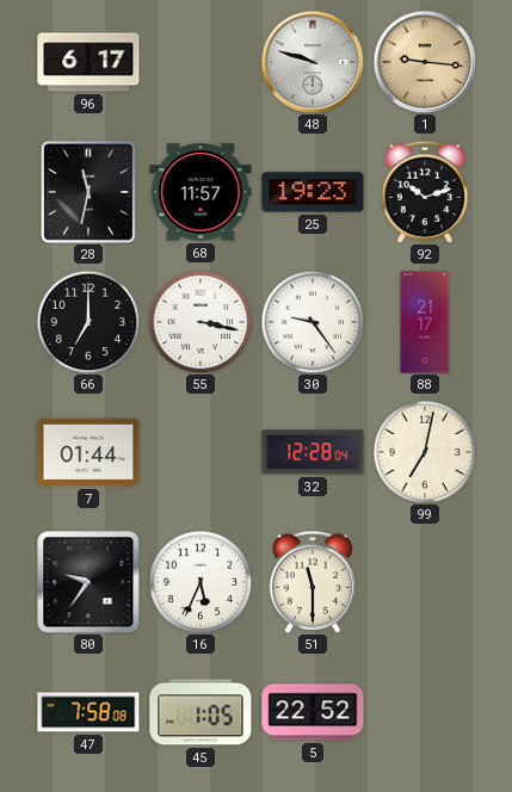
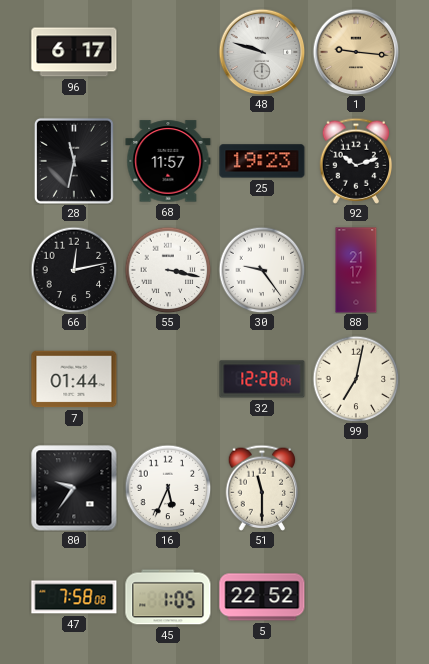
66: 7:00 -> 12:13 (74, 270)
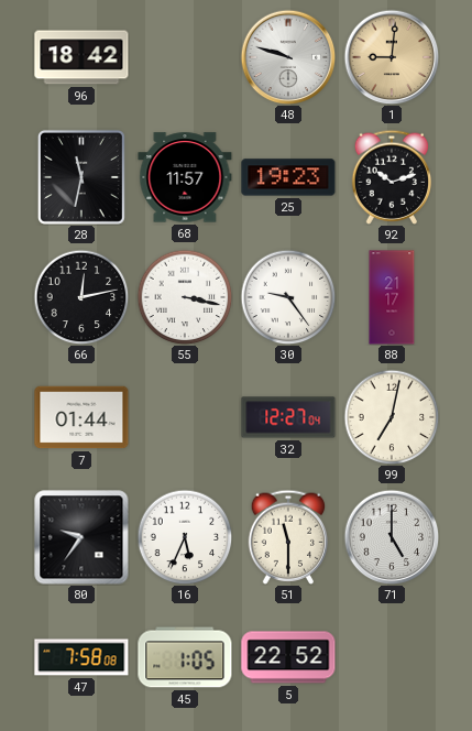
96: 6:17 -> 18:42 (81, 57)
1: 9:16 -> 9:01 (392, 57)
32: 12:28 -> 12:27 (288, 417)
71: none -> 5:00 (392, 537)
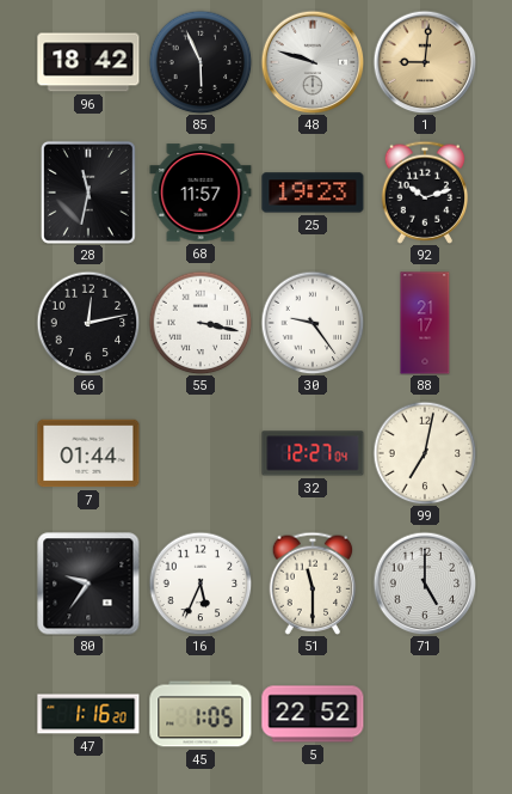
85: none -> 5:56 (201, 62)
47: 7:58 -> 1:16 (88, 714)
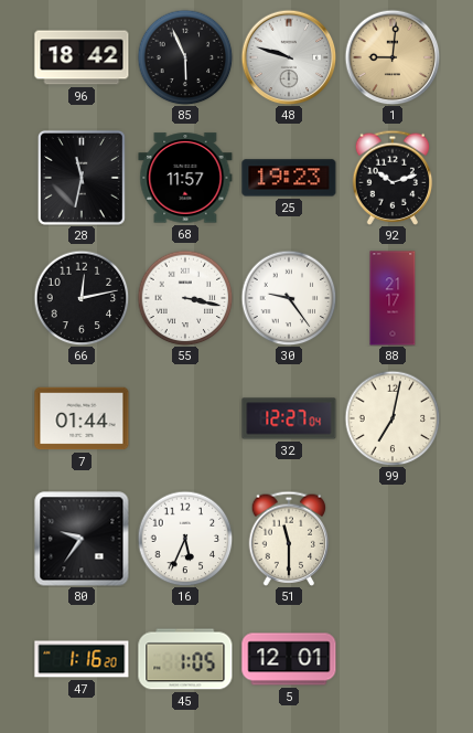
71: 5:00 -> none (425, 584)
5: 22:52 -> 12:01 (289, 659)
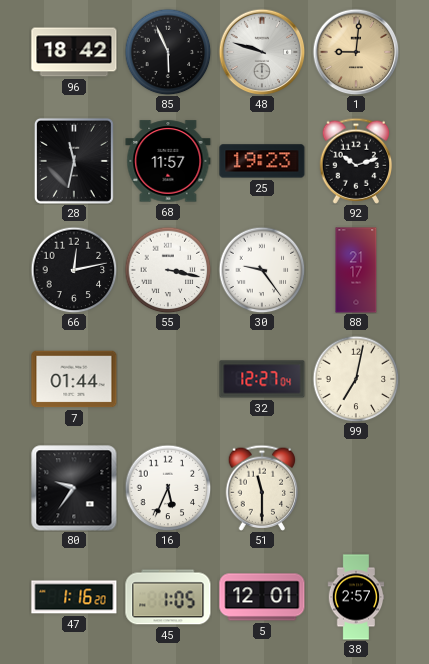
38: none -> 2:57 (356, 597)
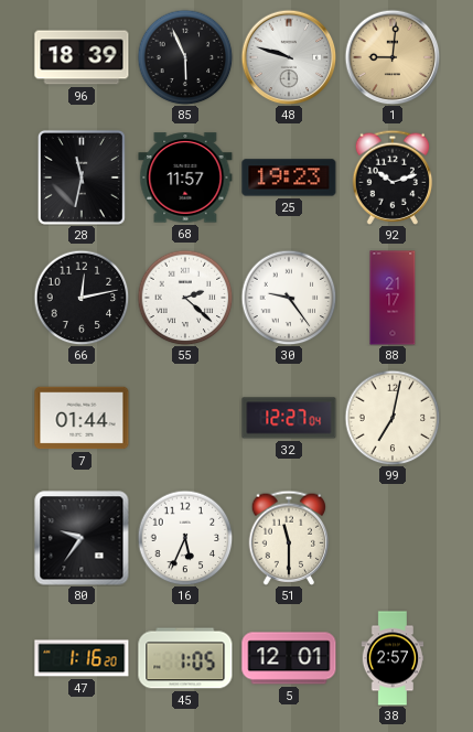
96: 18:42 -> 18:39 (82, 57)
55: 3:17 -> 2:22 (185, 298)
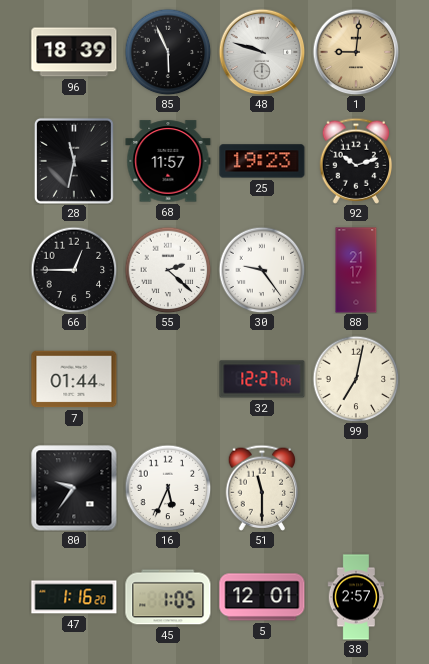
66: 12:13 -> 12:45 (74, 270)
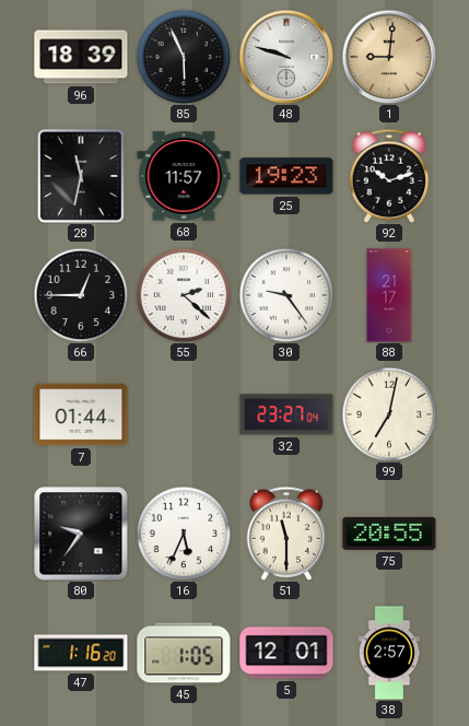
32: 12:27 -> 23:27 (286, 414)
75: none -> 20:55 (389, 534)
